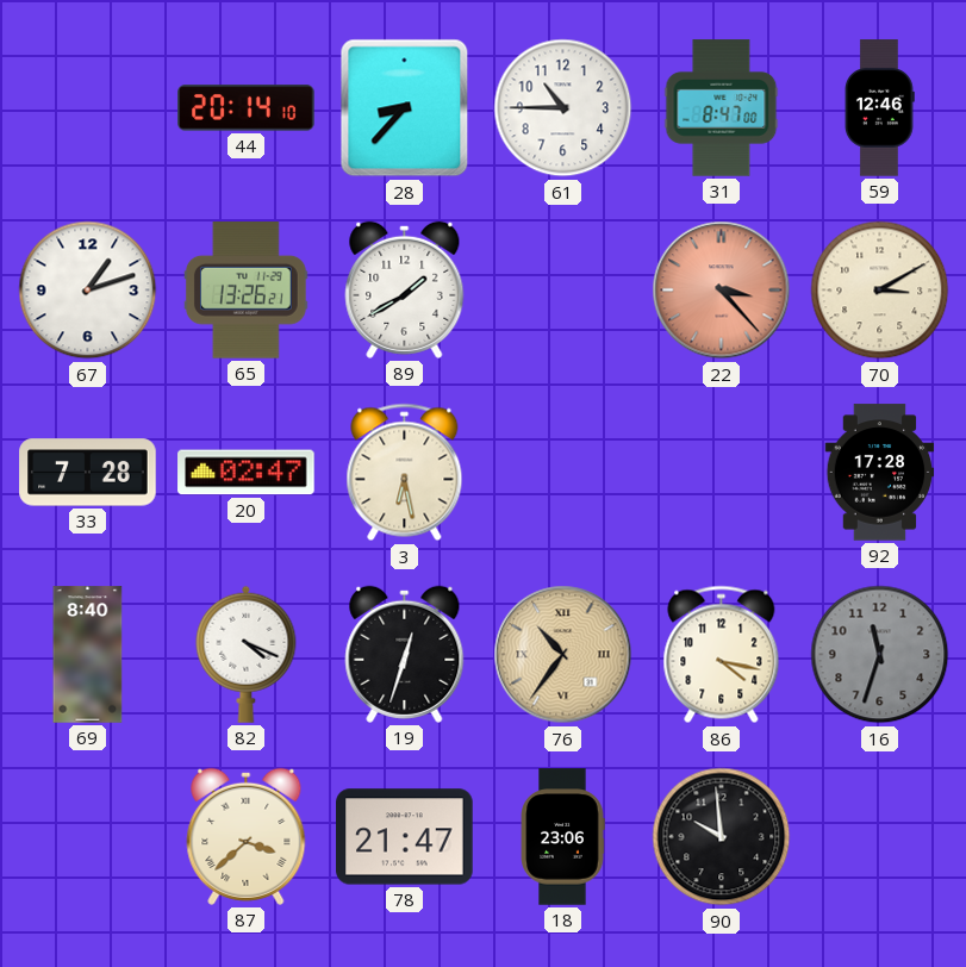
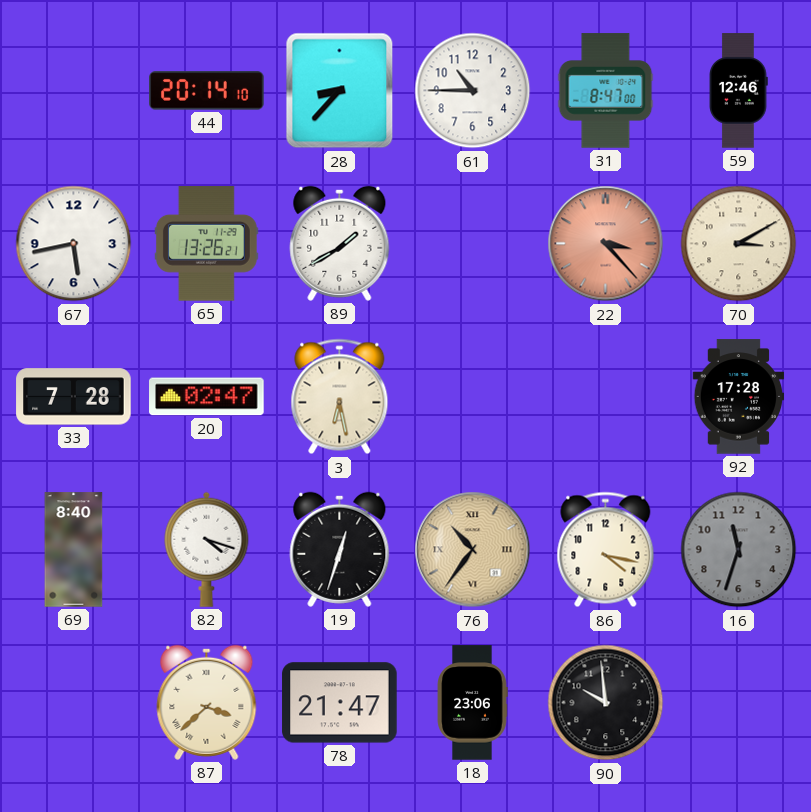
67: 1:12 -> 5:43 (74, 244)
82: 4:19 -> 4:18 (207, 549)
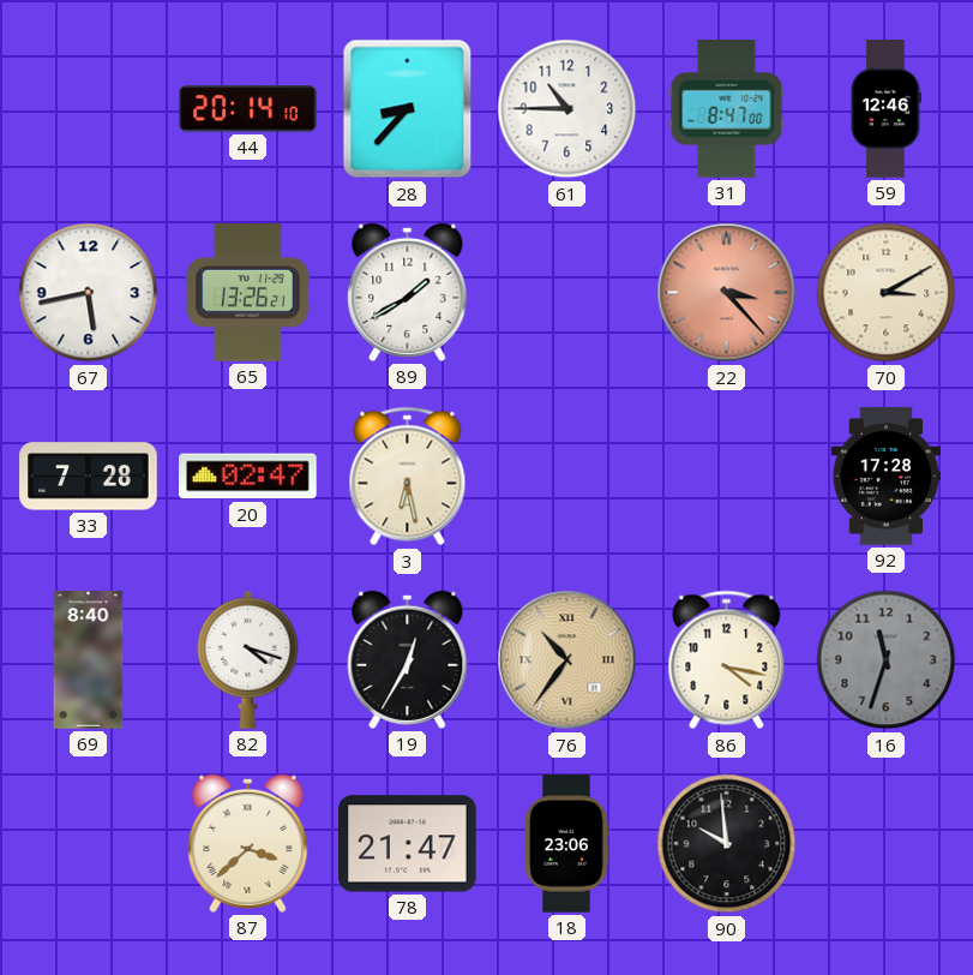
19: 12:33 -> 12:35 (408, 659)
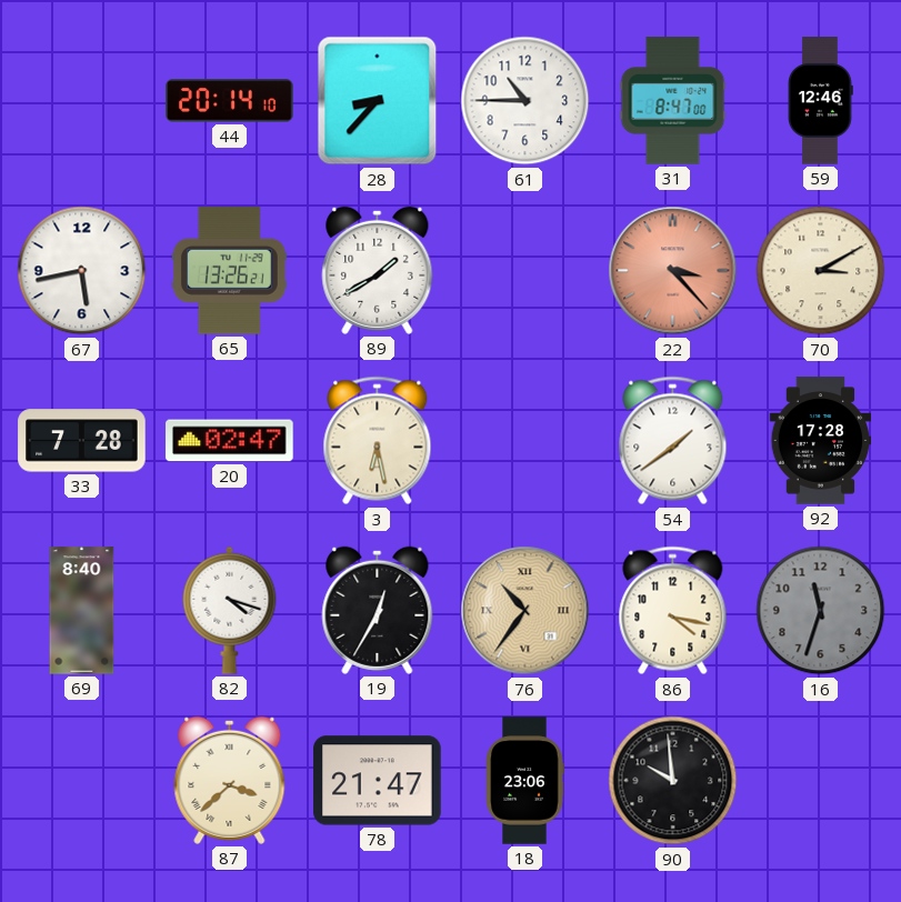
54: none -> 1:39 (673, 441)
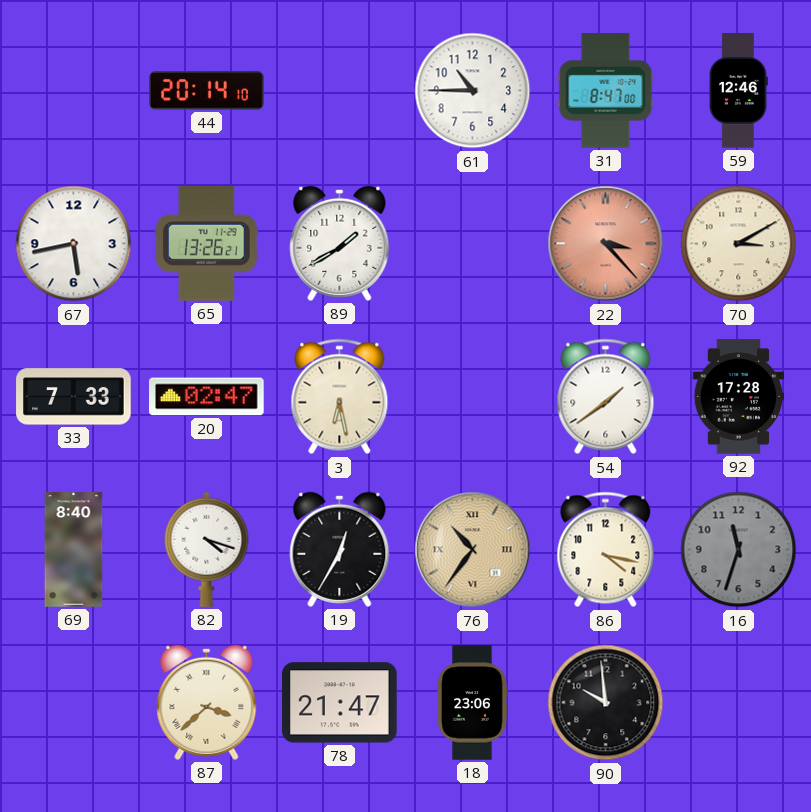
28: 8:37 -> none (378, 101)
33: 7:28 -> 7:33 (74, 397)
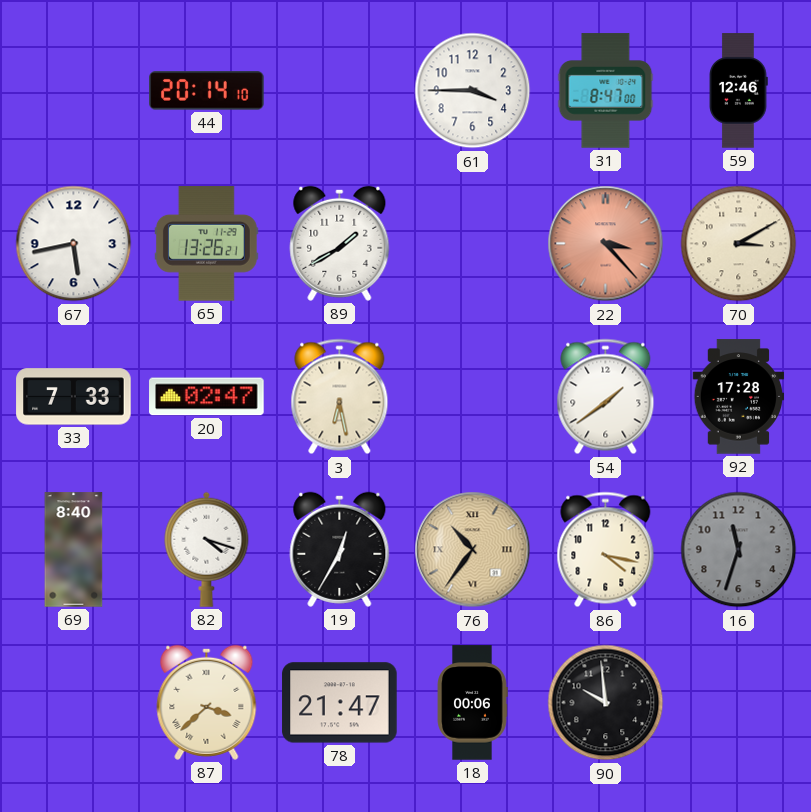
61: 10:45 -> 3:45 (473, 91)
18: 23:06 -> 00:06 (472, 703)
